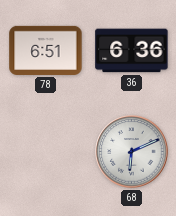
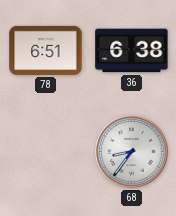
36: 6:36 -> 6:38 (132, 51)
68: 6:11 -> 8:36 (132, 152)
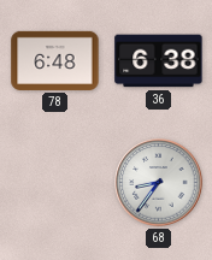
78: 6:51 -> 6:48 (55, 60)
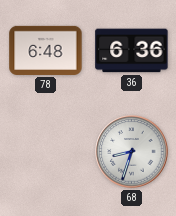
36: 6:38 -> 6:36 (132, 51)
68: 8:36 -> 8:33 (132, 152)
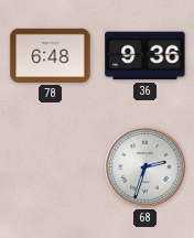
36: 6:36 -> 9:36 (145, 56)
68: 8:33 -> 2:33 (145, 167)
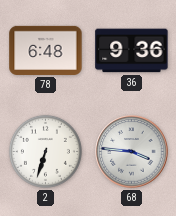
2: none -> 6:33 (45, 151)
68: 2:33 -> 3:46 (132, 152)
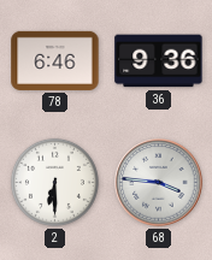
78: 6:48 -> 6:46 (55, 60)
2: 6:33 -> 6:30 (54, 182)
